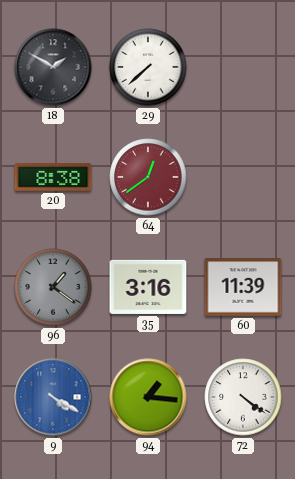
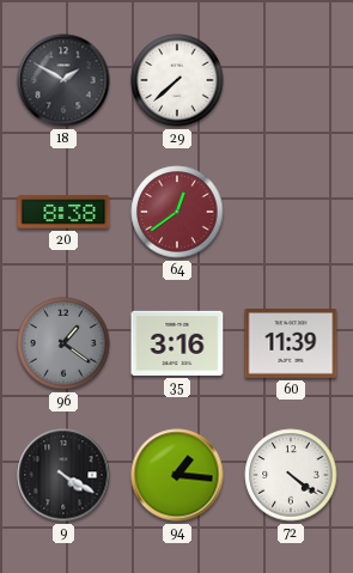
9 dial: blue -> black (63, 475)
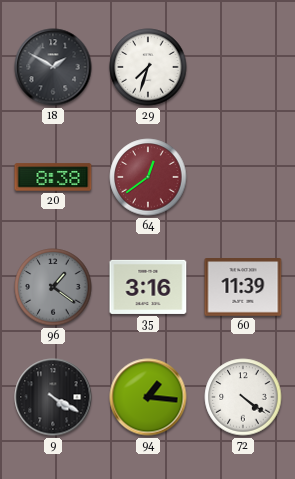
29: 7:38 -> 7:33 (148, 67)
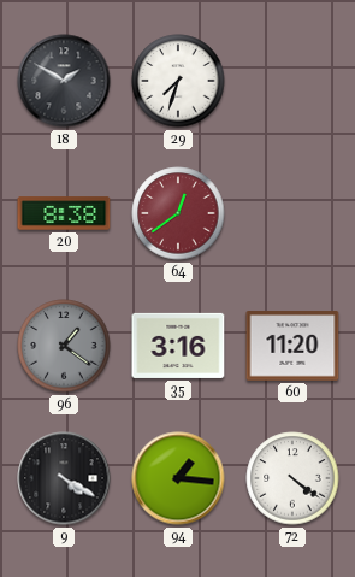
60: 11:39 -> 11:20 (292, 347)
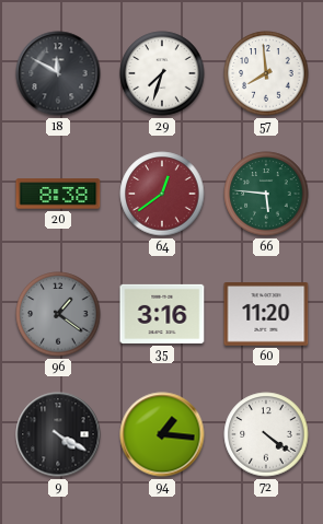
18: 1:50 -> 11:50 (58, 73)
57: none -> 7:59 (266, 73)
66: none -> 5:46 (266, 194)
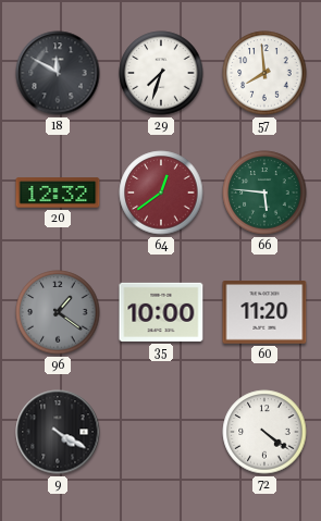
20: 8:38 -> 12:32 (58, 193)
35: 3:16 -> 10:00 (161, 312)
94: 1:16 -> none (162, 434)
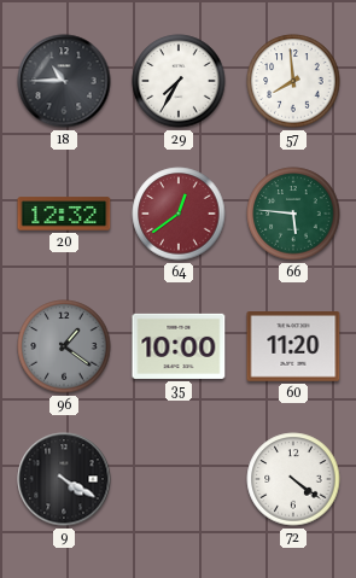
18: 11:50 -> 10:45 (64, 81)
29: 7:33 -> 7:35 (179, 81)
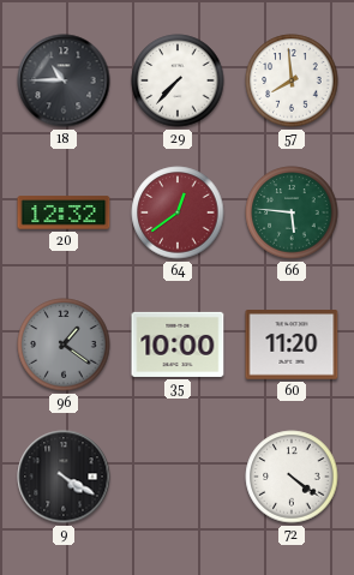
29: 7:35 -> 7:37 (178, 80)
